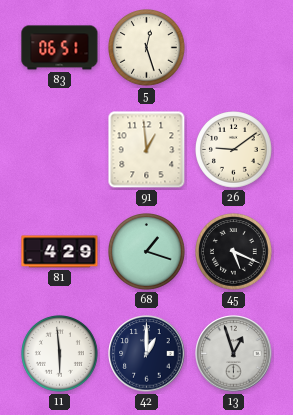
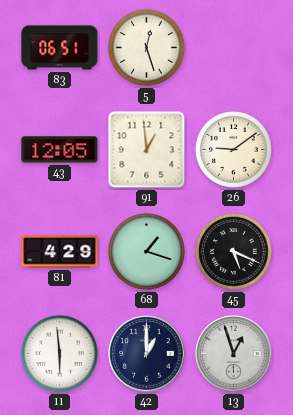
43: none -> 12:05 (60, 150)
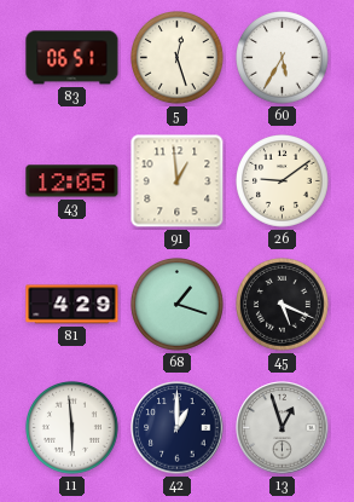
60: none -> 5:35 (283, 58)
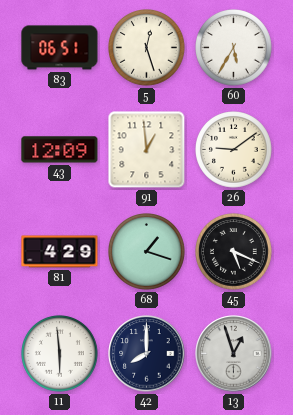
43: 12:05 -> 12:09 (60, 150)
42: 1:00 -> 8:00 (147, 354)
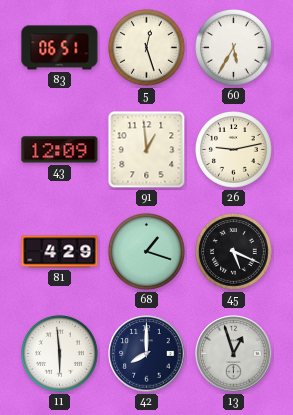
26: 9:09 -> 9:13 (234, 150)
